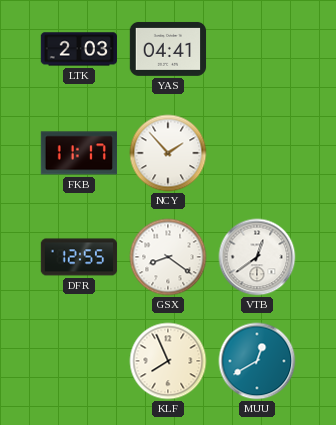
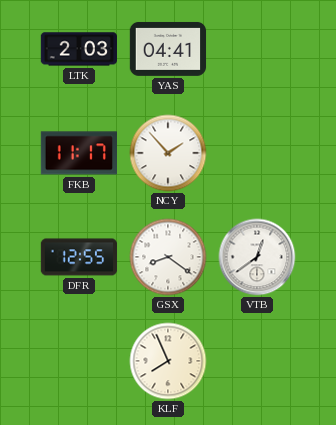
MUU: 12:40 -> none (257, 361)
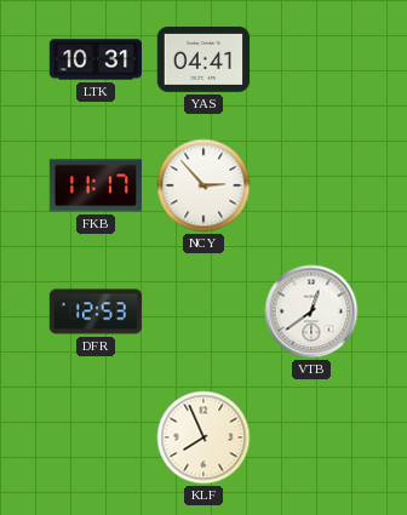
LTK: 2:03 -> 10:31 (96, 59)
NCY: 1:53 -> 2:53 (203, 185)
DFR: 12:55 -> 12:53 (96, 311)
GSX: 8:21 -> none (168, 257)
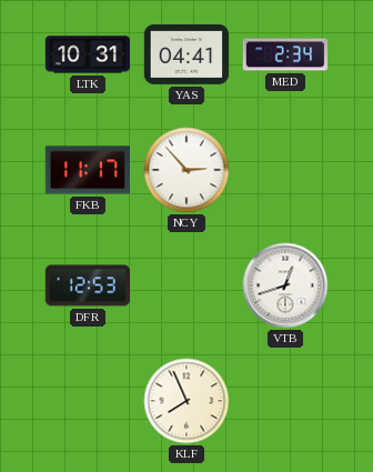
MED: none -> 2:34 (285, 54)
VTB: 12:39 -> 12:42 (285, 285)
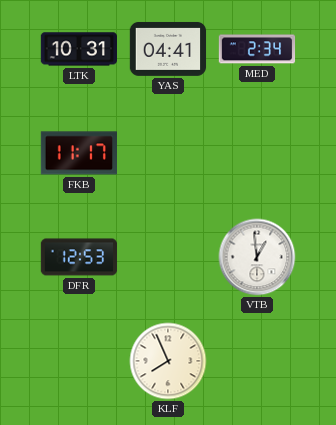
NCY: 2:53 -> none (186, 170)
VTB: 12:42 -> 12:59 (257, 257)
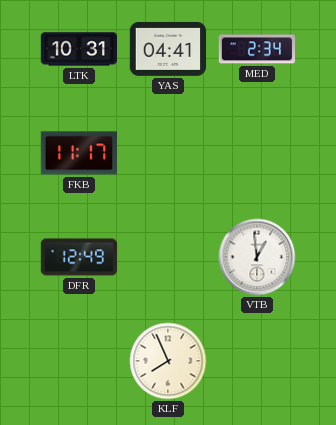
DFR: 12:53 -> 12:49 (79, 257)
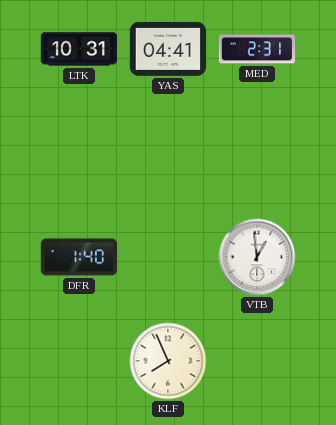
MED: 2:34 -> 2:31 (257, 49)
FKB: 11:17 -> none (78, 153)
DFR: 12:49 -> 1:40 (79, 257)
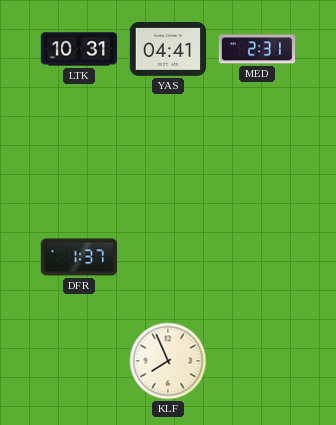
DFR: 1:40 -> 1:37 (79, 257)
VTB: 12:59 -> none (257, 257)
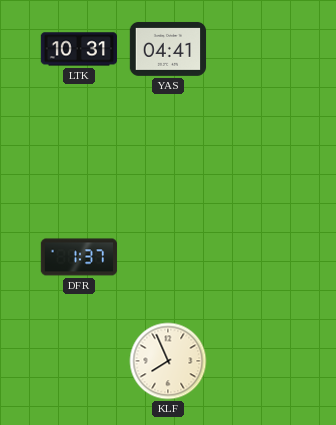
MED: 2:31 -> none (257, 49)
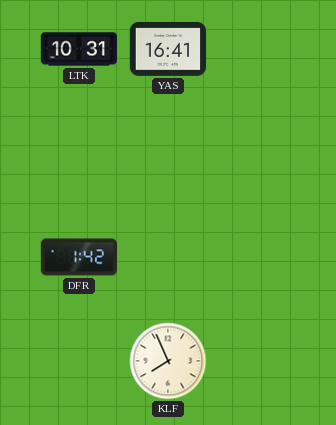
YAS: 04:41 -> 16:41 (168, 49)
DFR: 1:37 -> 1:42 (79, 257)
